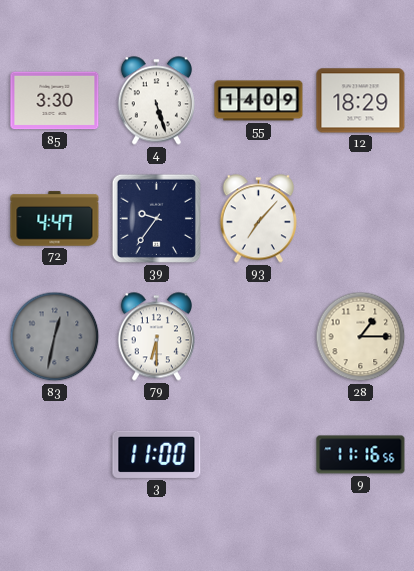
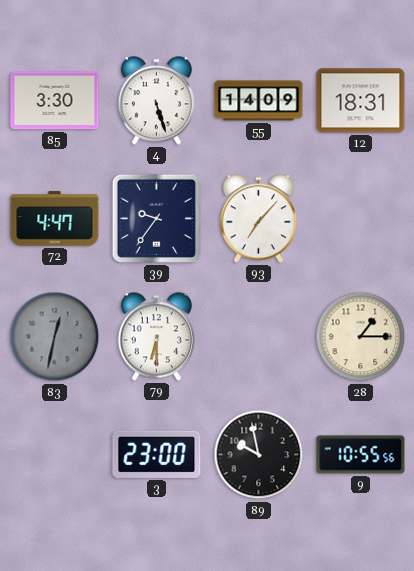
12: 18:29 -> 18:31 (361, 101)
3: 11:00 -> 23:00 (157, 454)
89: none -> 9:58 (259, 455)
9: 11:16 -> 10:55 (361, 455)
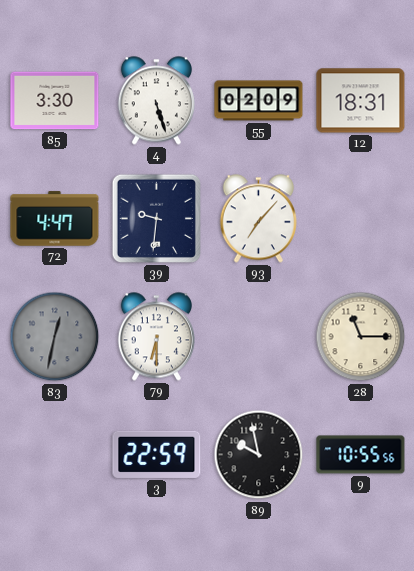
55: 14:09 -> 02:09 (259, 101)
39: 9:36 -> 9:31 (156, 218)
28: 1:15 -> 11:15 (361, 337)
3: 23:00 -> 22:59 (157, 454)
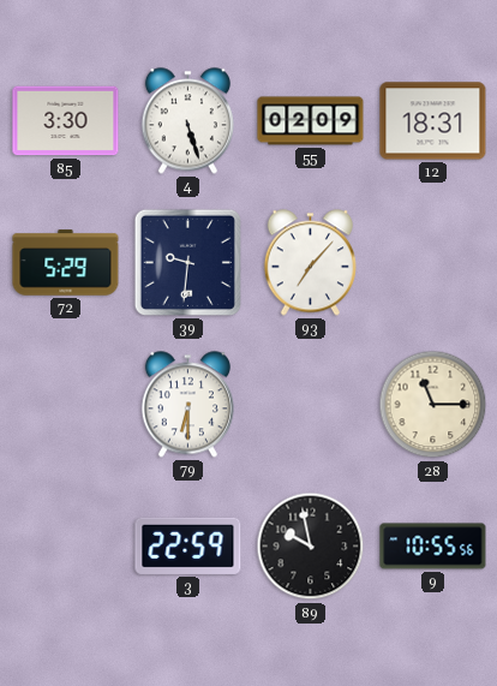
72: 4:47 -> 5:29 (66, 263)
83: 12:32 -> none (55, 337)
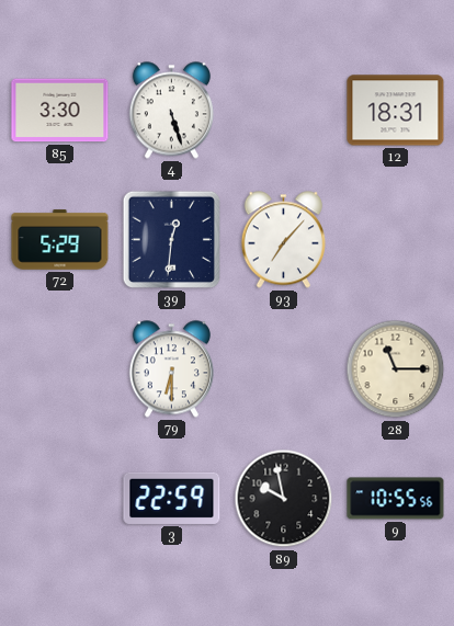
55: 02:09 -> none (311, 121)
39: 9:31 -> 12:31 (171, 239)
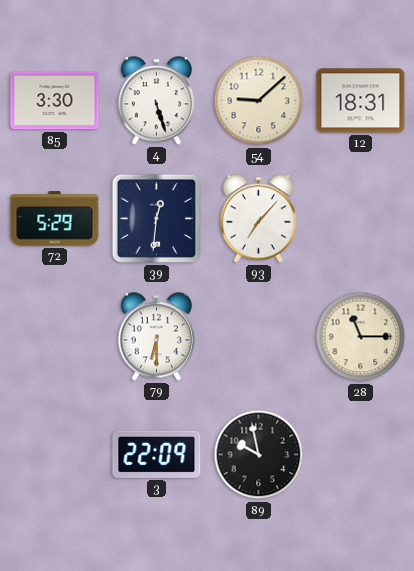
54: none -> 9:08 (259, 101)
3: 22:59 -> 22:09 (157, 454)
9: 10:55 -> none (396, 499)
